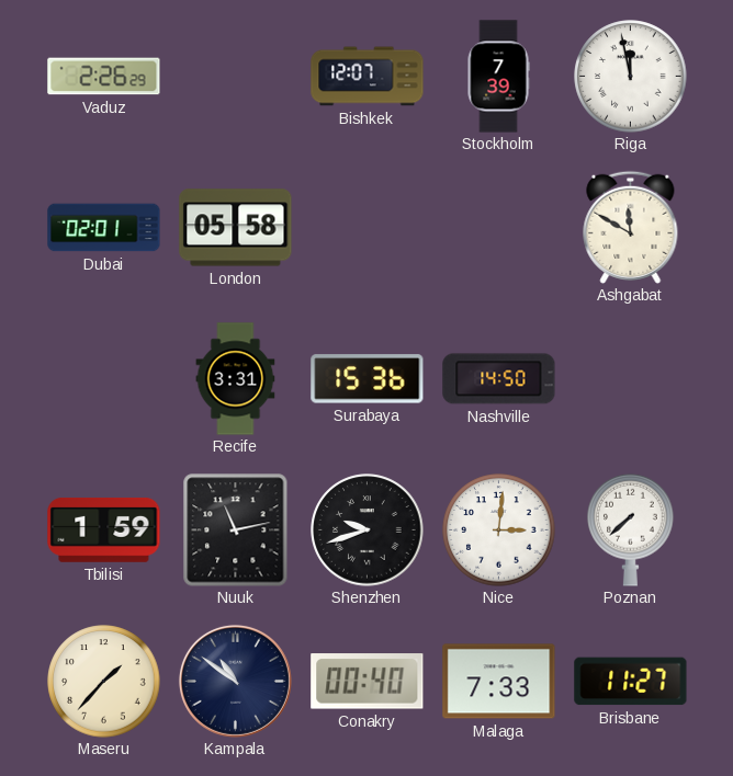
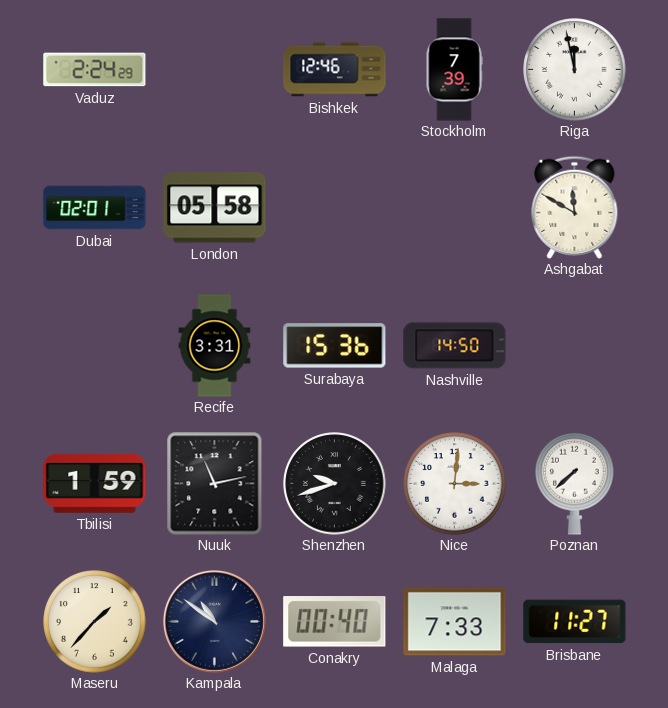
Vaduz: 2:26 -> 2:24 (95, 70)
Bishkek: 12:07 -> 12:46 (335, 70)
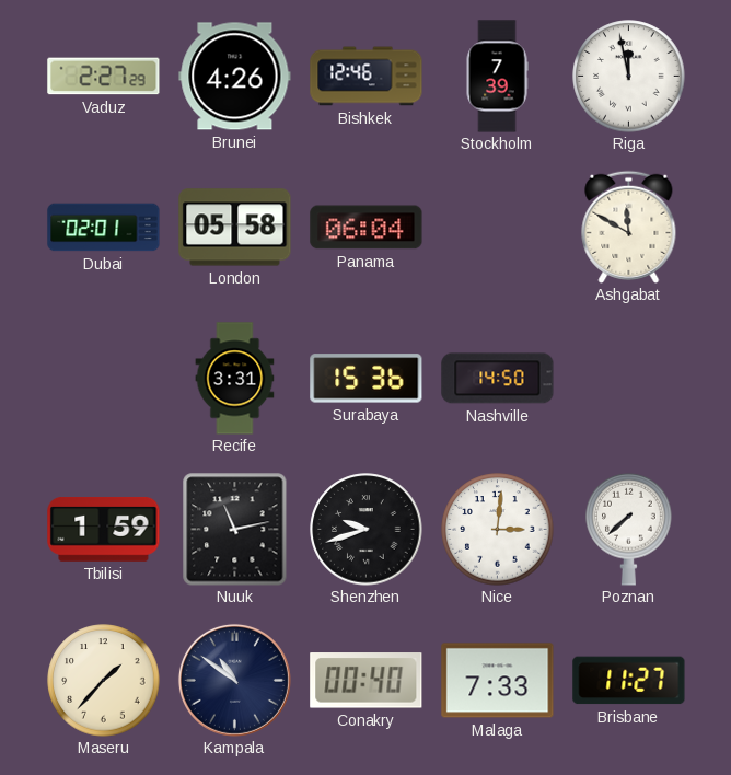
Vaduz: 2:24 -> 2:27 (104, 77)
Brunei: none -> 4:26 (235, 77)
Panama: none -> 06:04 (367, 228)
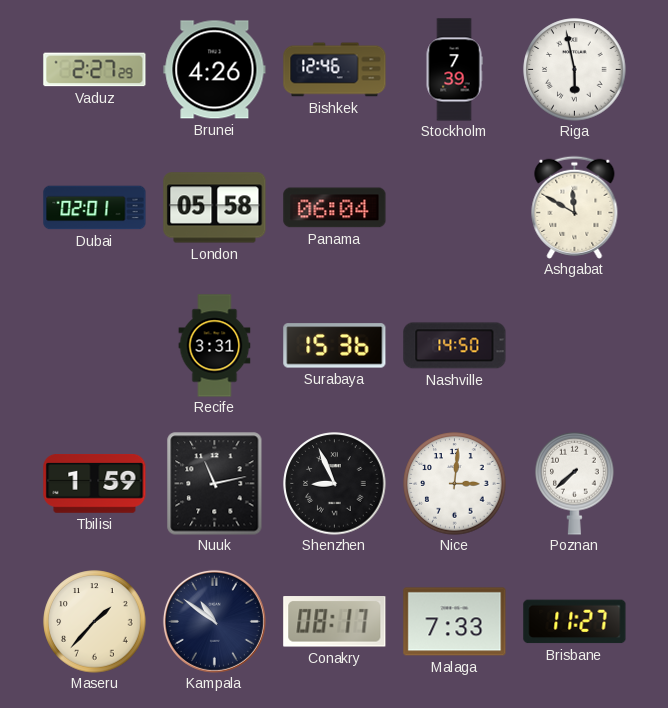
Riga: 11:58 -> 5:58 (575, 70)
Shenzhen: 9:42 -> 8:56 (335, 484)
Conakry: 00:40 -> 08:17 (335, 622)
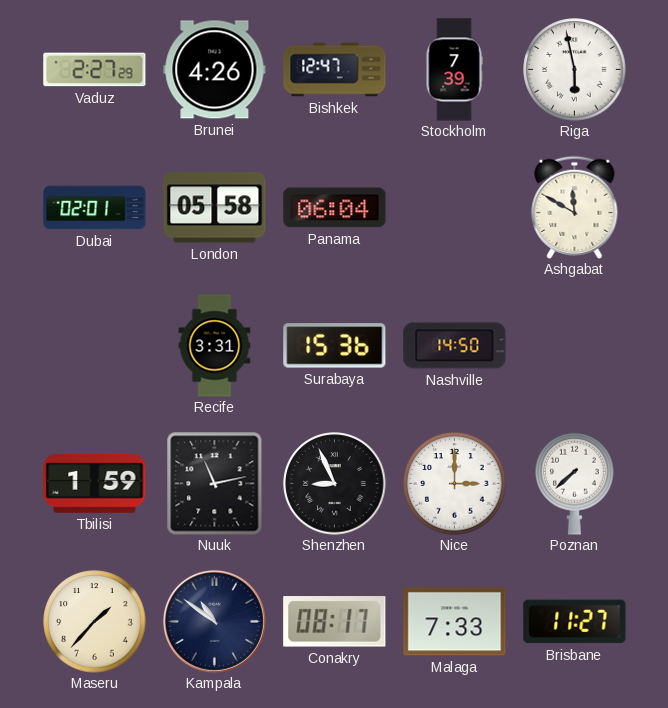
Bishkek: 12:46 -> 12:47 (335, 70)
Nice: 3:01 -> 3:00 (455, 484)
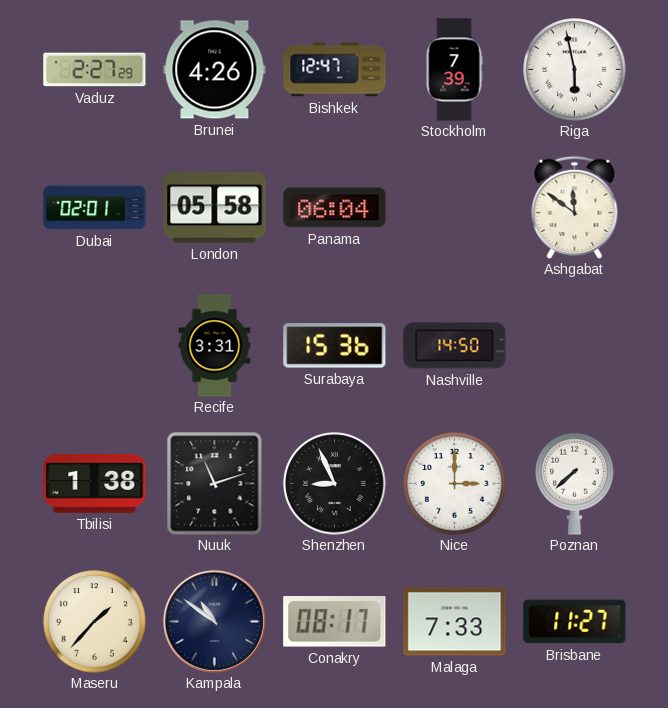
Ashgabat: 11:50 -> 11:51 (575, 207)
Tbilisi: 1:59 -> 1:38 (95, 484)
Nuuk: 11:13 -> 11:12 (215, 484)
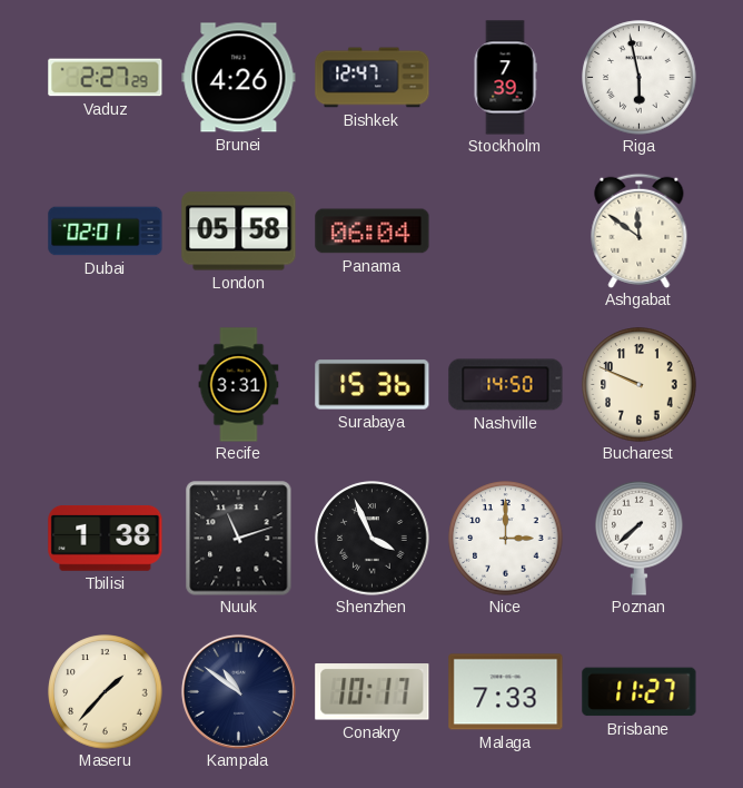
Bucharest: none -> 9:49 (640, 385)
Shenzhen: 8:56 -> 3:56 (373, 539)
Conakry: 08:17 -> 10:17 (373, 692)
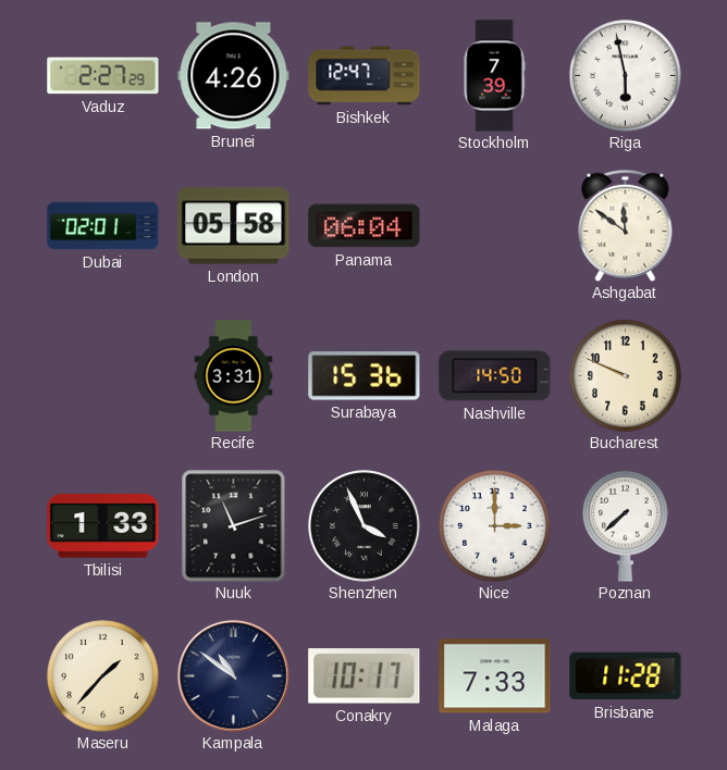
Tbilisi: 1:38 -> 1:33 (103, 526)
Brisbane: 11:27 -> 11:28 (626, 676)
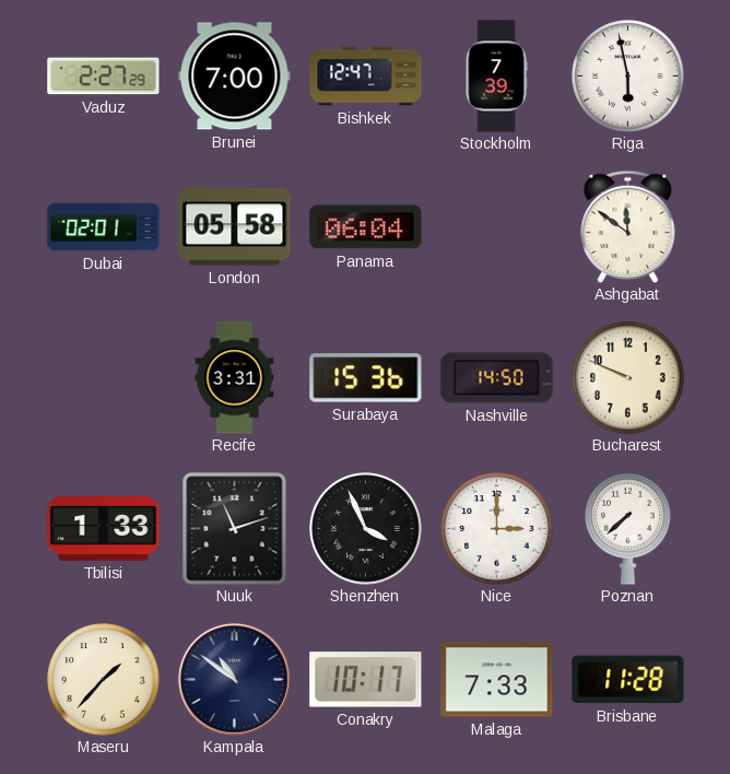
Brunei: 4:26 -> 7:00 (235, 77)
